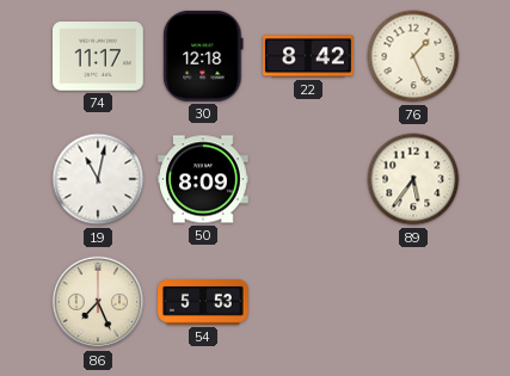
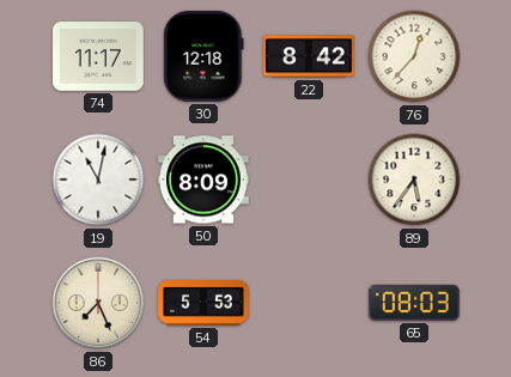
76: 1:26 -> 12:37 (414, 56)
65: none -> 08:03 (414, 303)
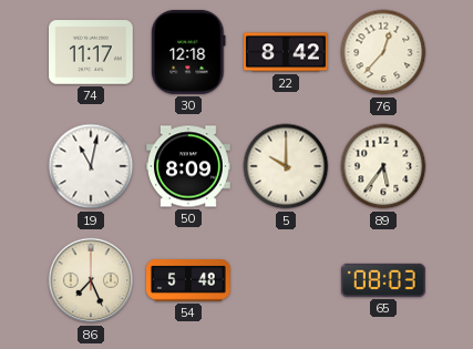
5: none -> 10:00 (286, 166)
54: 5:53 -> 5:48 (189, 281)
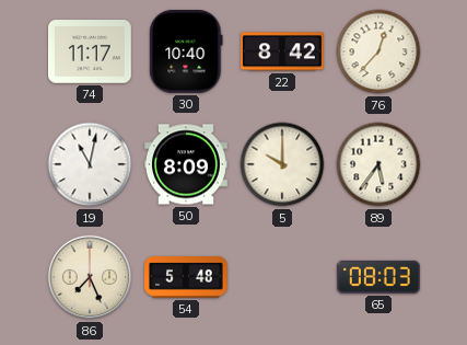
30: 12:18 -> 10:40 (186, 51)
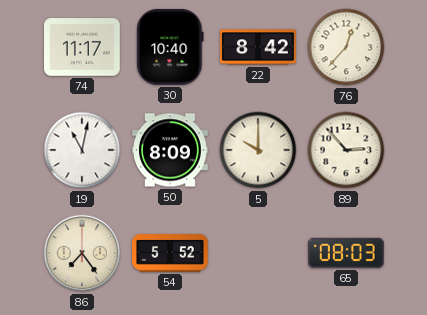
89: 5:36 -> 2:53 (346, 150)
86: 7:26 -> 7:24 (82, 253)
54: 5:48 -> 5:52 (171, 254)
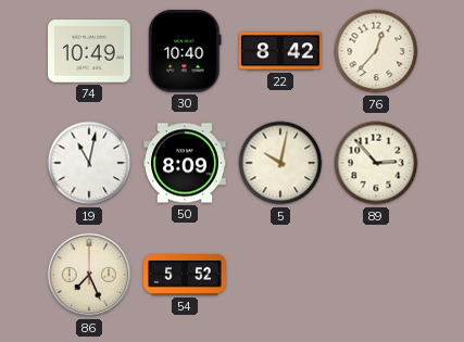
74: 11:17 -> 10:49 (90, 51)
5: 10:00 -> 10:02 (280, 163)
86: 7:24 -> 7:26 (89, 275)
65: 08:03 -> none (346, 253)
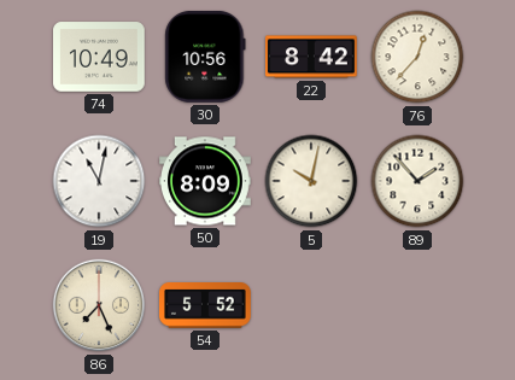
30: 10:40 -> 10:56 (205, 57)
89: 2:53 -> 1:53 (417, 181)
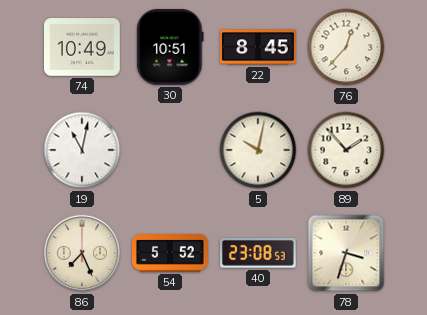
30: 10:56 -> 10:51 (170, 47)
22: 8:42 -> 8:45 (259, 47)
50: 8:09 -> none (206, 181)
40: none -> 23:08 (258, 254)
78: none -> 3:33 (346, 253)
